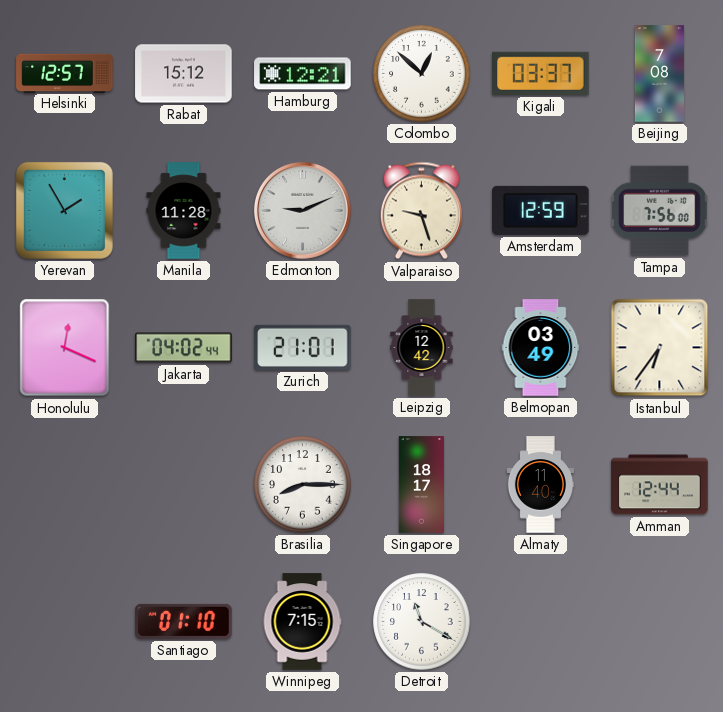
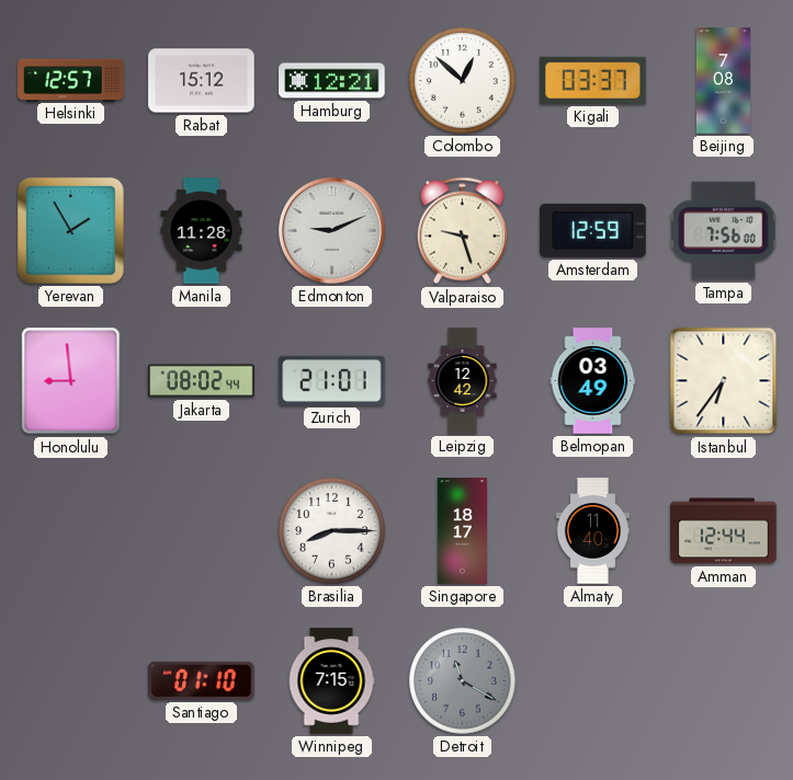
Honolulu: 12:19 -> 8:59 (71, 381)
Jakarta: 04:02 -> 08:02 (202, 381)
Detroit dial: white -> grey (463, 681)
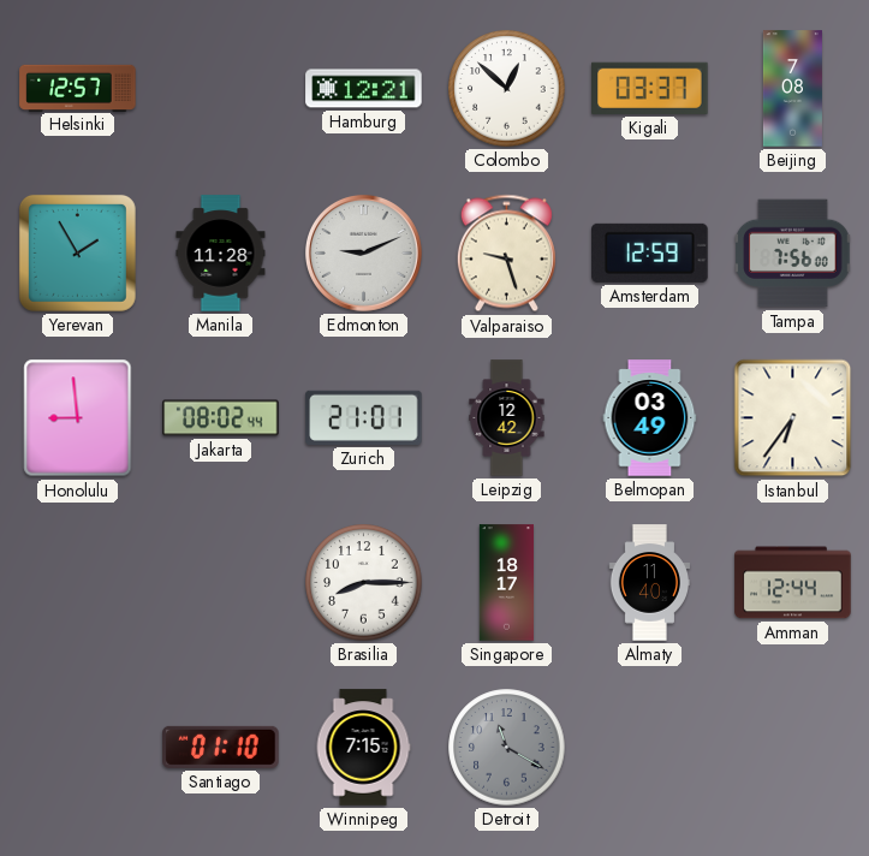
Rabat: 15:12 -> none (202, 81)
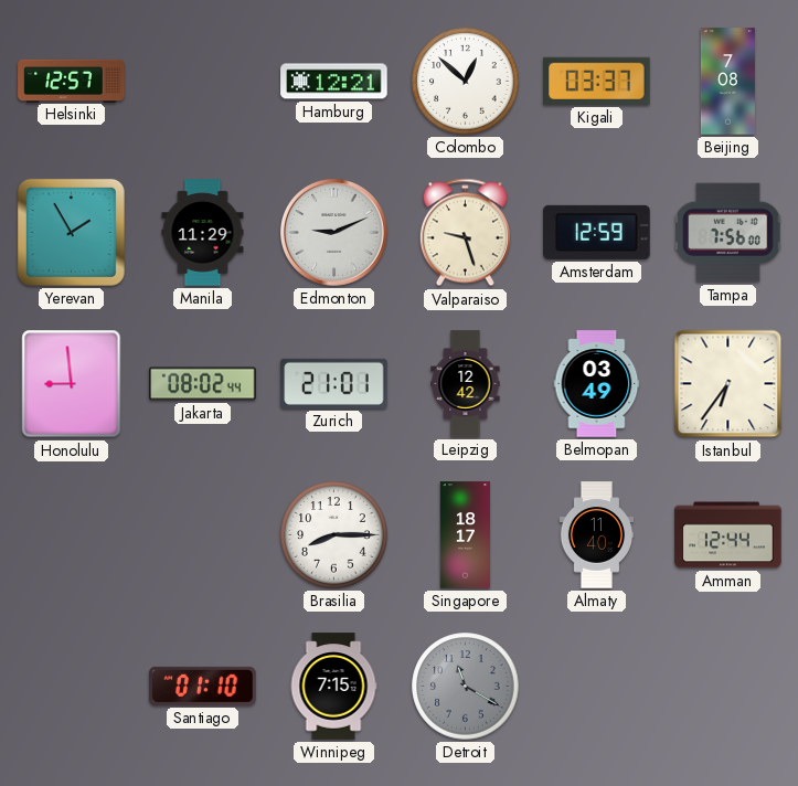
Manila: 11:28 -> 11:29 (203, 233)
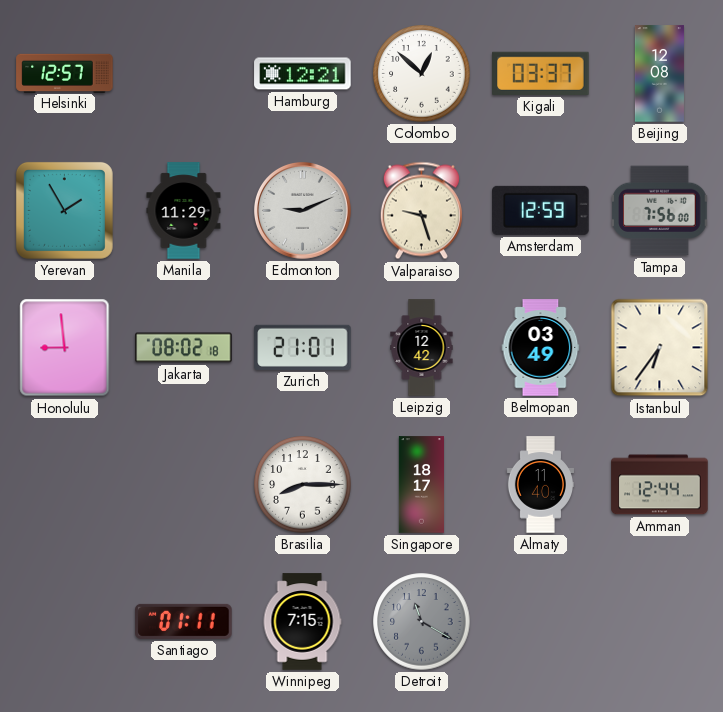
Beijing: 7:08 -> 12:08 (659, 74)
Jakarta: 08:02:44 -> 08:02:18 (184, 348)
Santiago: 01:10 -> 01:11 (184, 621)
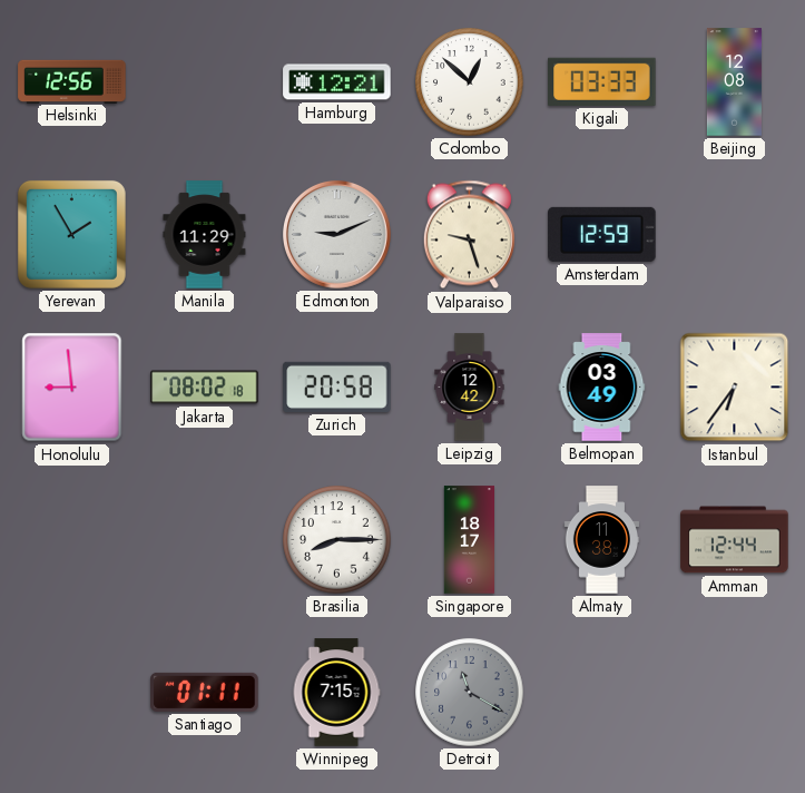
Helsinki: 12:57 -> 12:56 (72, 81)
Kigali: 03:37 -> 03:33 (602, 81)
Tampa: 7:56 -> none (660, 211)
Zurich: 21:01 -> 20:58 (337, 386)
Almaty: 11:40 -> 11:38 (601, 540)
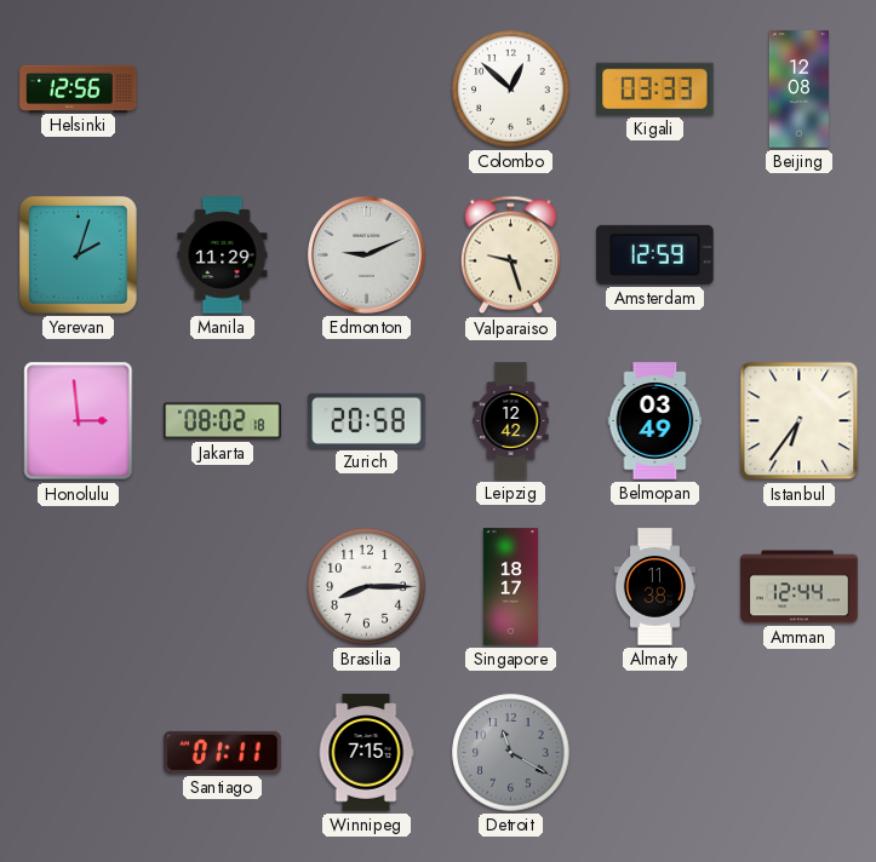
Hamburg: 12:21 -> none (337, 82)
Yerevan: 1:55 -> 2:03 (78, 254)
Honolulu: 8:59 -> 2:59 (79, 421)
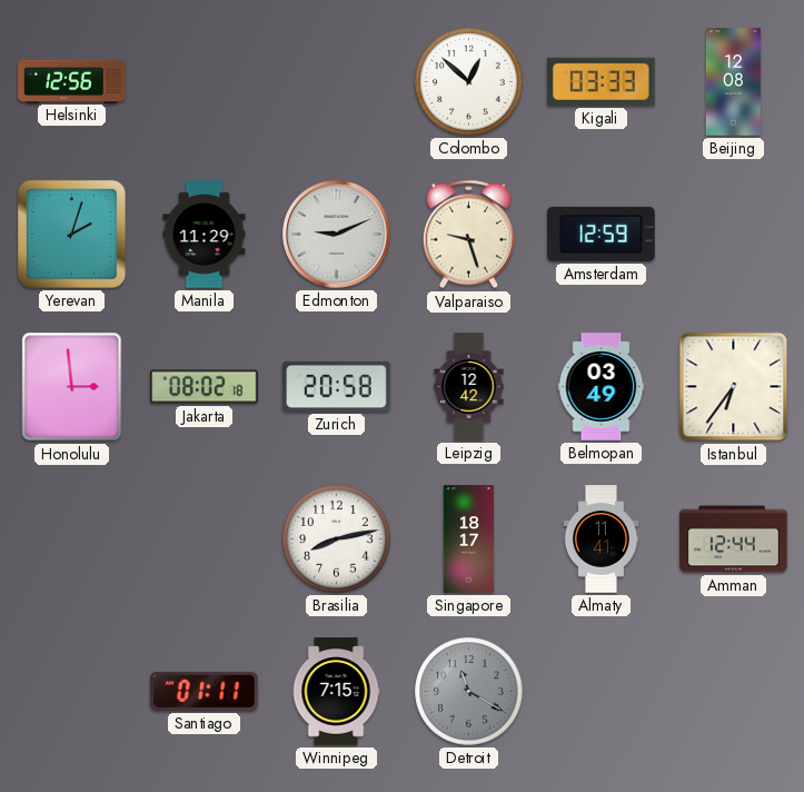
Brasilia: 8:15 -> 8:13 (337, 539)
Almaty: 11:38 -> 11:41 (600, 539)
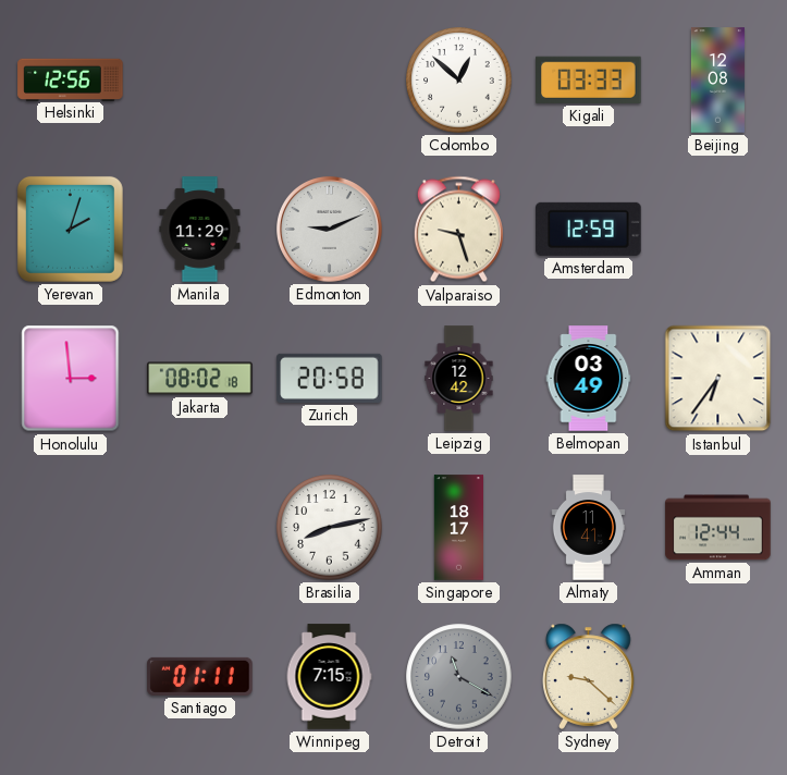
Sydney: none -> 9:22 (589, 676)
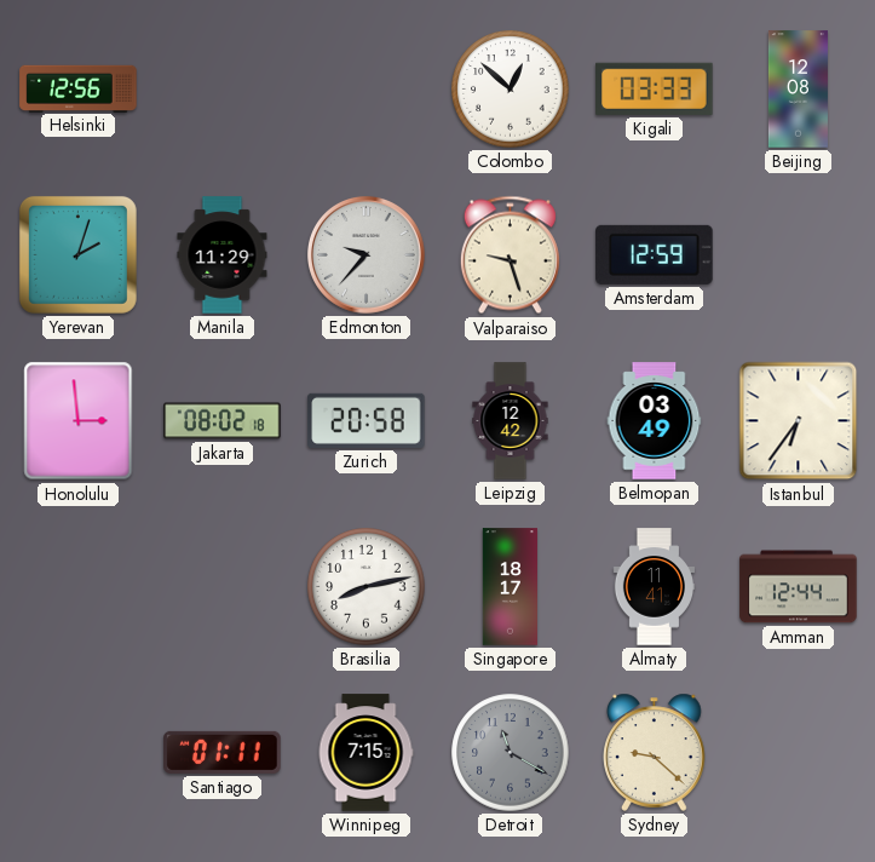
Edmonton: 9:11 -> 9:37 (365, 254)
